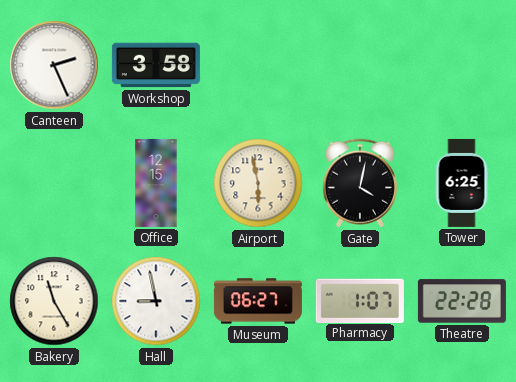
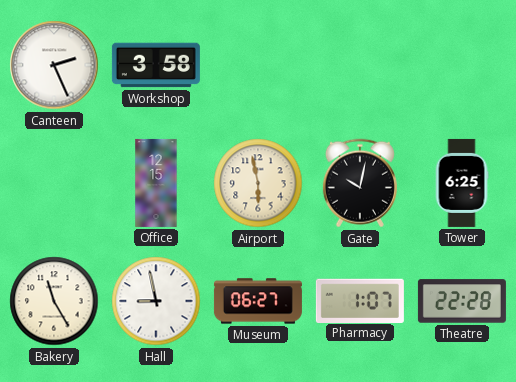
Gate: 4:02 -> 10:02 (360, 183)
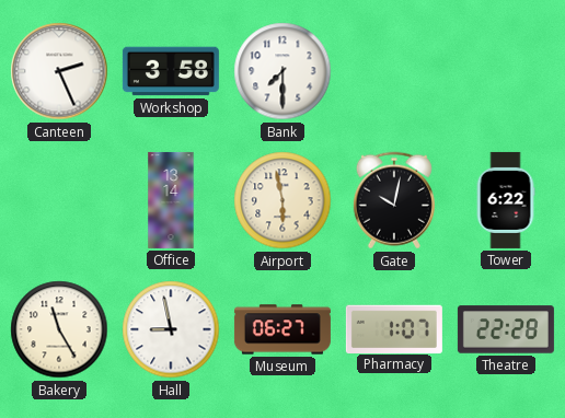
Bank: none -> 7:30 (282, 71)
Office: 12:15 -> 13:14 (171, 200)
Tower: 6:25 -> 6:22 (506, 200)
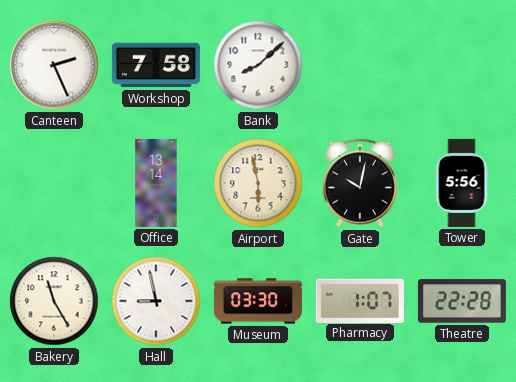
Workshop: 3:58 -> 7:58 (156, 65)
Bank: 7:30 -> 8:08 (258, 65)
Tower: 6:22 -> 5:56 (462, 183)
Museum: 06:27 -> 03:30 (258, 301)
